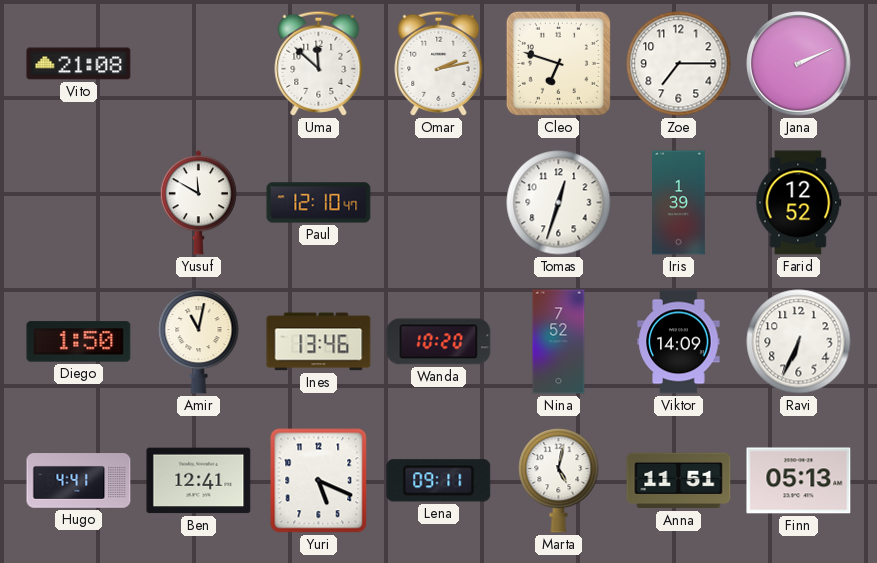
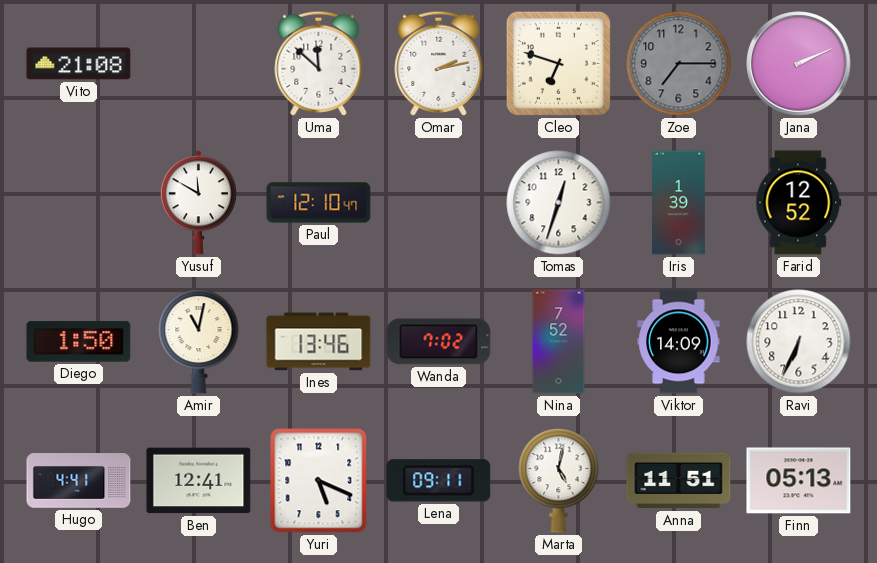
Zoe dial: white -> grey (679, 64)
Wanda: 10:20 -> 7:02 (439, 342)
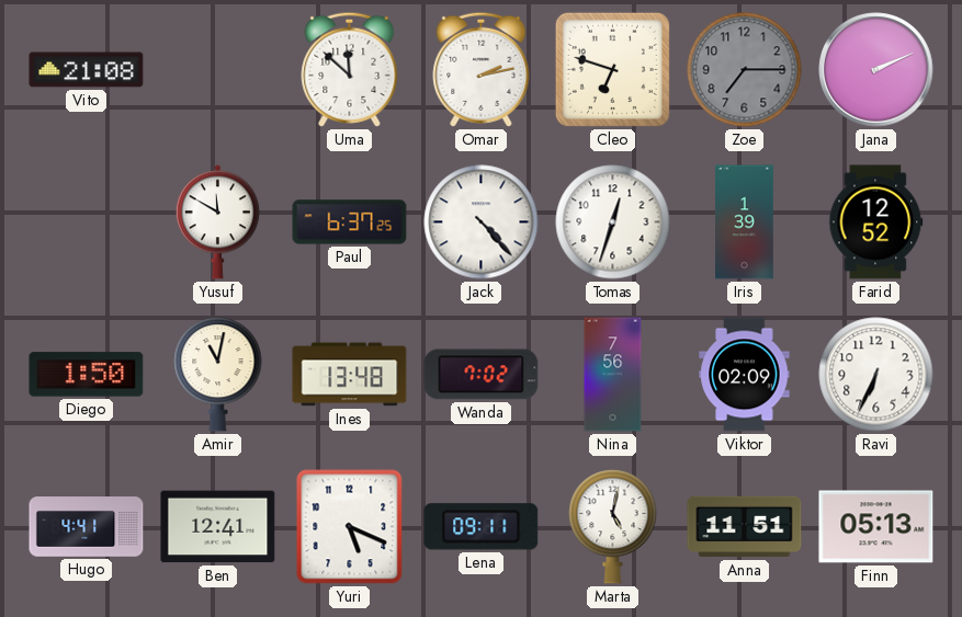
Paul: 12:10 -> 6:37 (350, 222)
Jack: none -> 4:23 (482, 222)
Ines: 13:46 -> 13:48 (350, 375)
Nina: 7:52 -> 7:56 (613, 375)
Viktor: 14:09 -> 02:09 (745, 375)
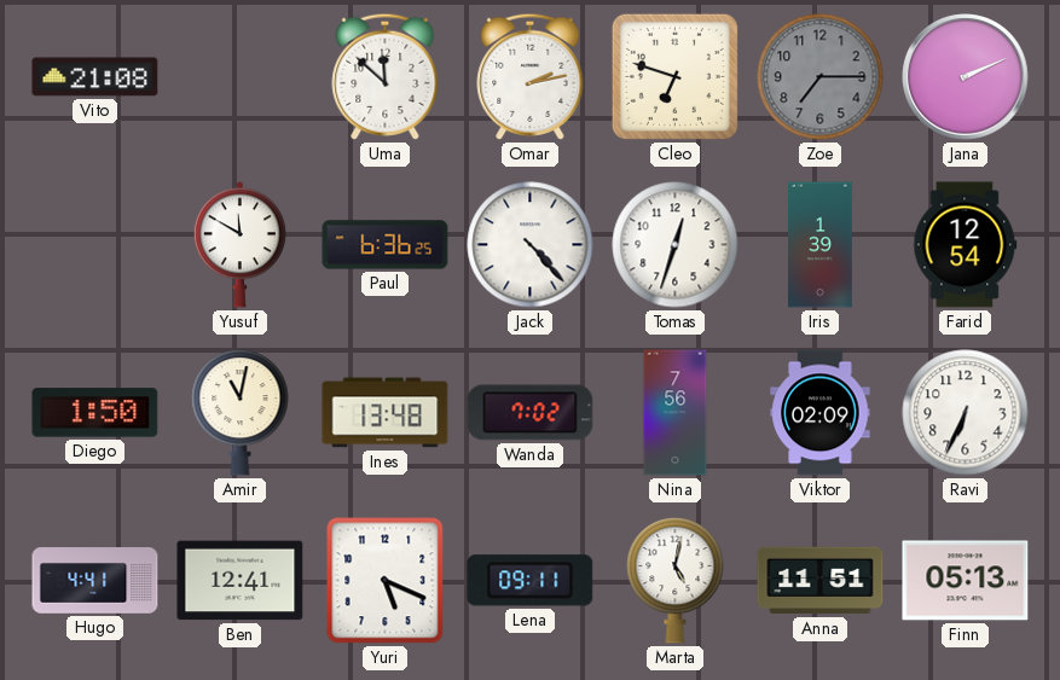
Paul: 6:37 -> 6:36 (386, 245)
Farid: 12:52 -> 12:54 (966, 245)
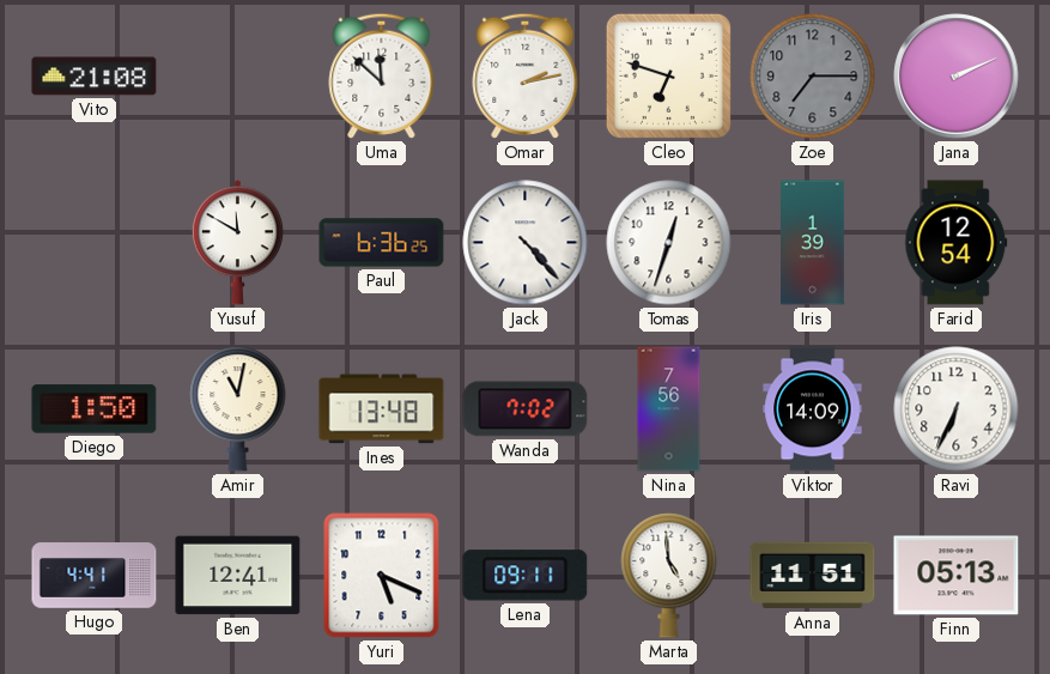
Viktor: 02:09 -> 14:09 (813, 409)
Marta: 5:02 -> 4:59 (669, 576)
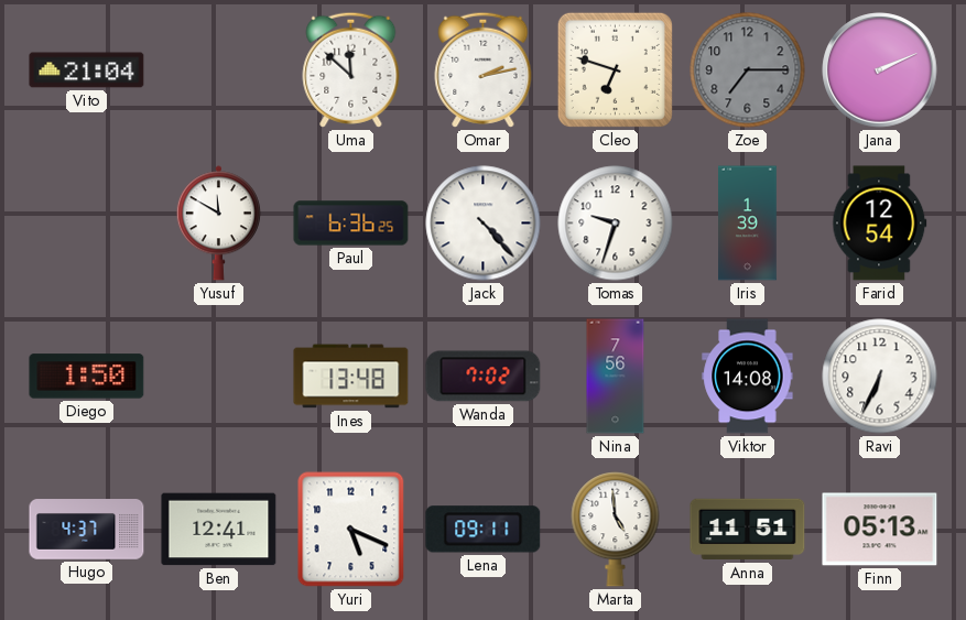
Vito: 21:08 -> 21:04 (87, 70)
Tomas: 12:33 -> 9:33 (616, 224)
Amir: 11:02 -> none (238, 409)
Viktor: 14:09 -> 14:08 (748, 377)
Hugo: 4:41 -> 4:37 (87, 530)
